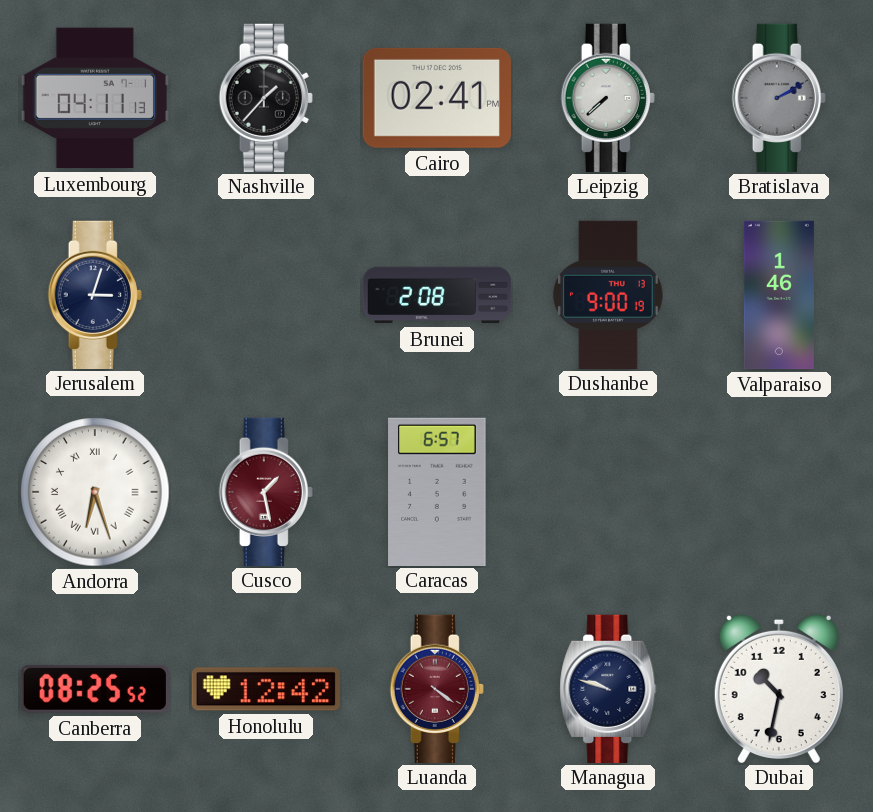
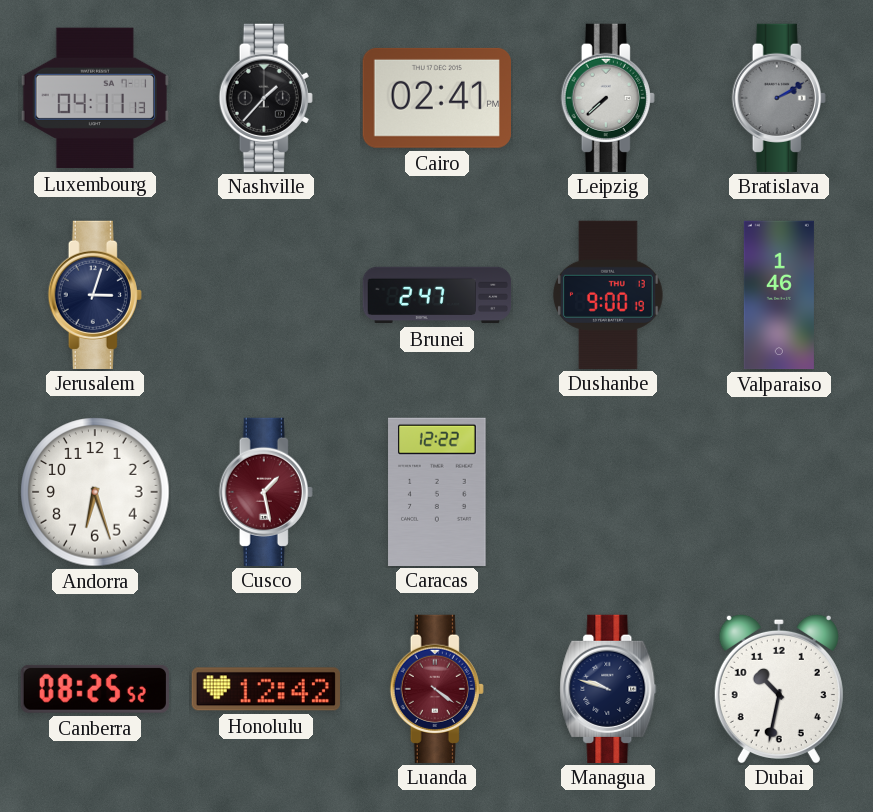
Brunei: 2:08 -> 2:47 (437, 295)
Andorra numerals: Roman -> Arabic (95, 492)
Caracas: 6:57 -> 12:22 (437, 491)
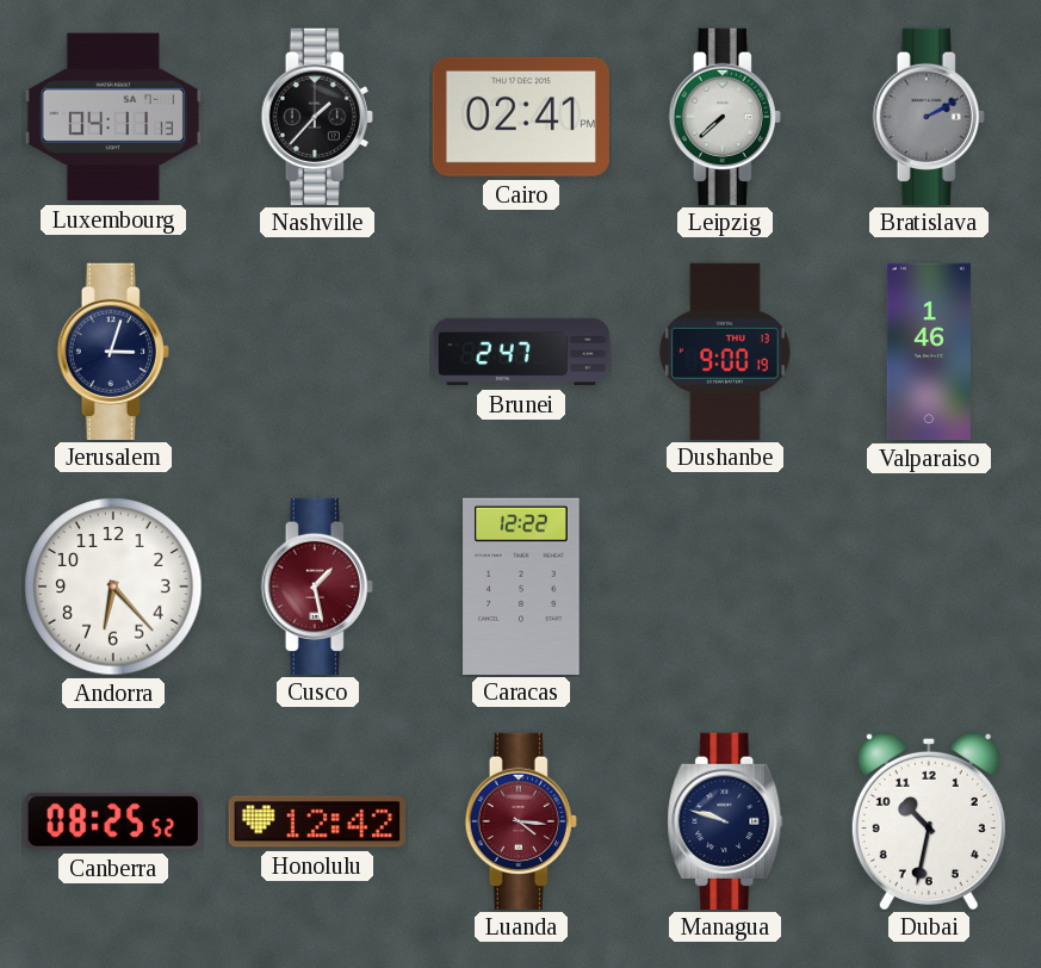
Andorra: 6:27 -> 6:23 (113, 587)
Luanda: 4:21 -> 4:16 (521, 820)
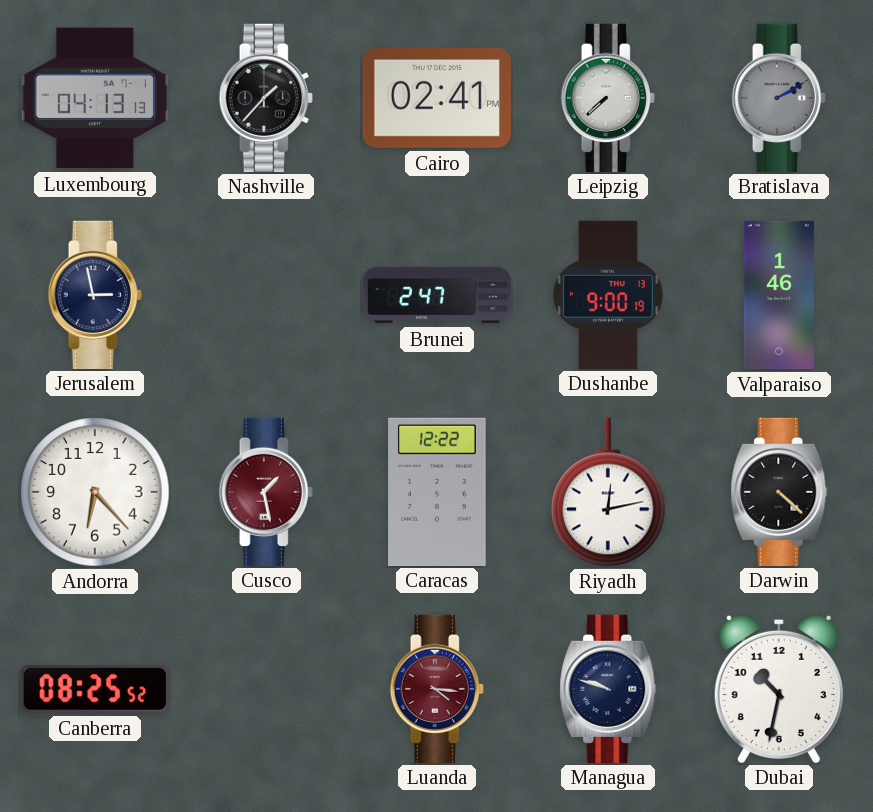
Luxembourg: 04:11 -> 04:13 (95, 98)
Jerusalem: 3:03 -> 2:58 (95, 294)
Riyadh: none -> 12:13 (608, 492)
Darwin: none -> 4:22 (779, 491)
Honolulu: 12:42 -> none (317, 821)
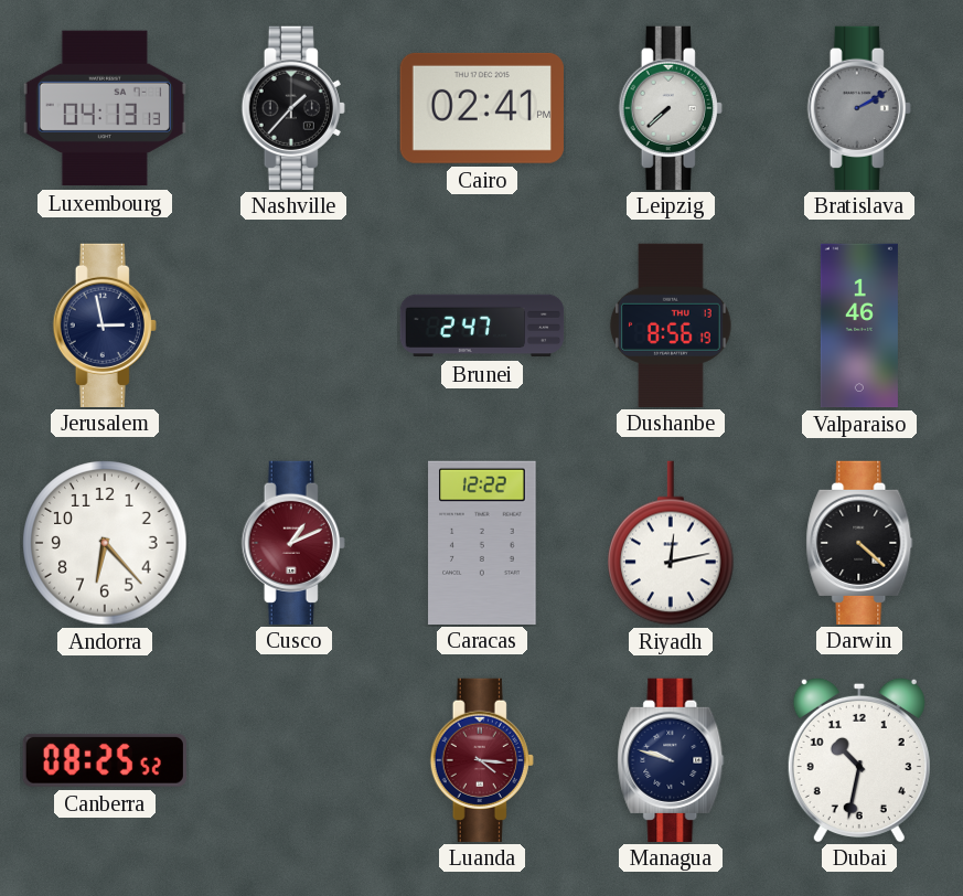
Dushanbe: 9:00 -> 8:56 (671, 324)
Cusco: 1:28 -> 1:11 (293, 542)
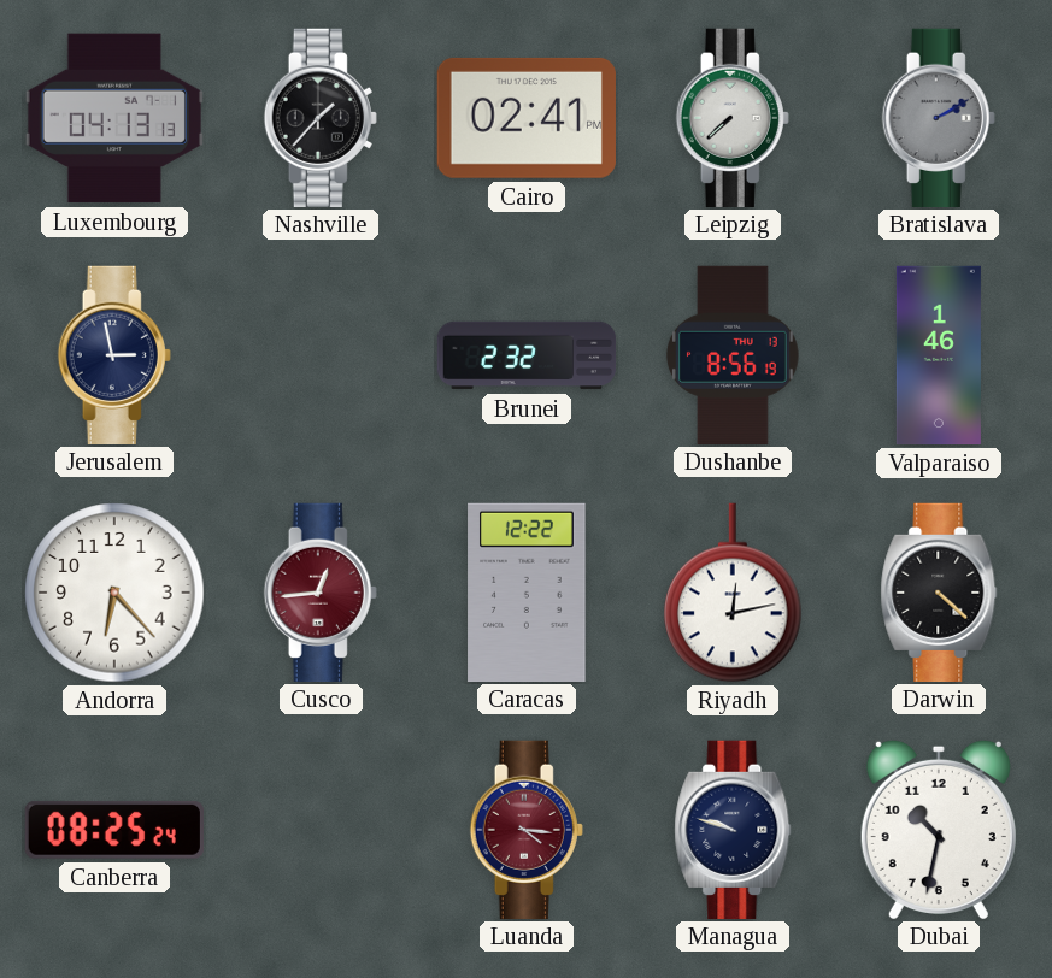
Brunei: 2:47 -> 2:32 (527, 355)
Cusco: 1:11 -> 12:44 (321, 591)
Canberra: 08:25:52 -> 08:25:24 (114, 830)
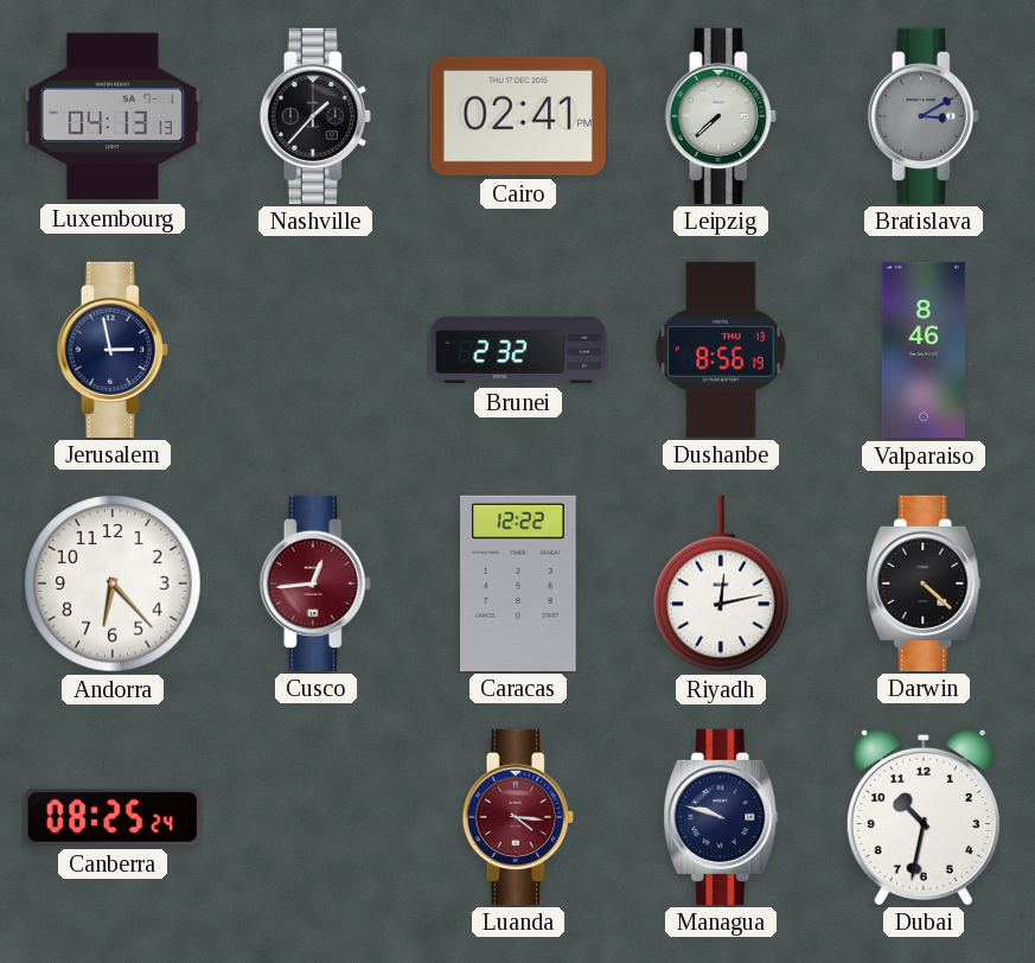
Bratislava: 2:10 -> 3:10 (924, 115)
Valparaiso: 1:46 -> 8:46 (924, 350)
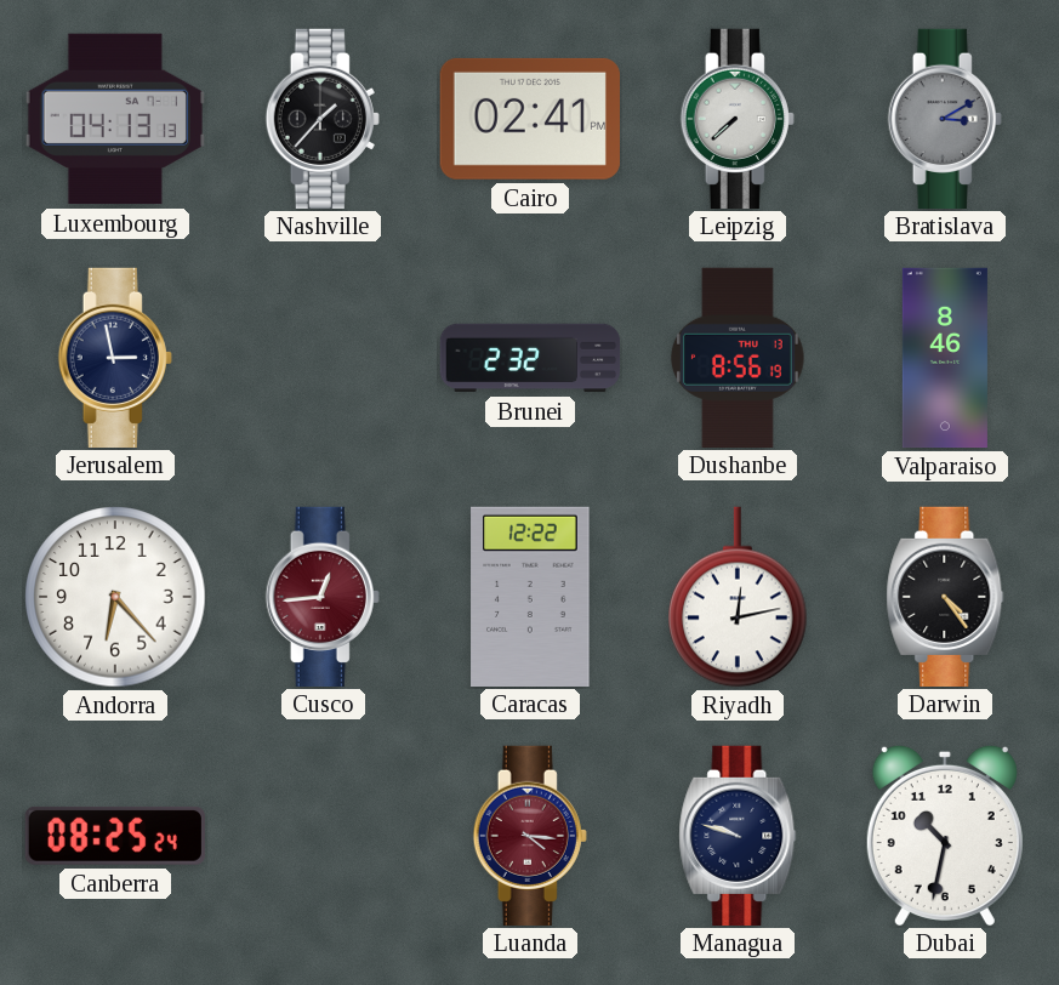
Darwin: 4:22 -> 4:24 (945, 596)
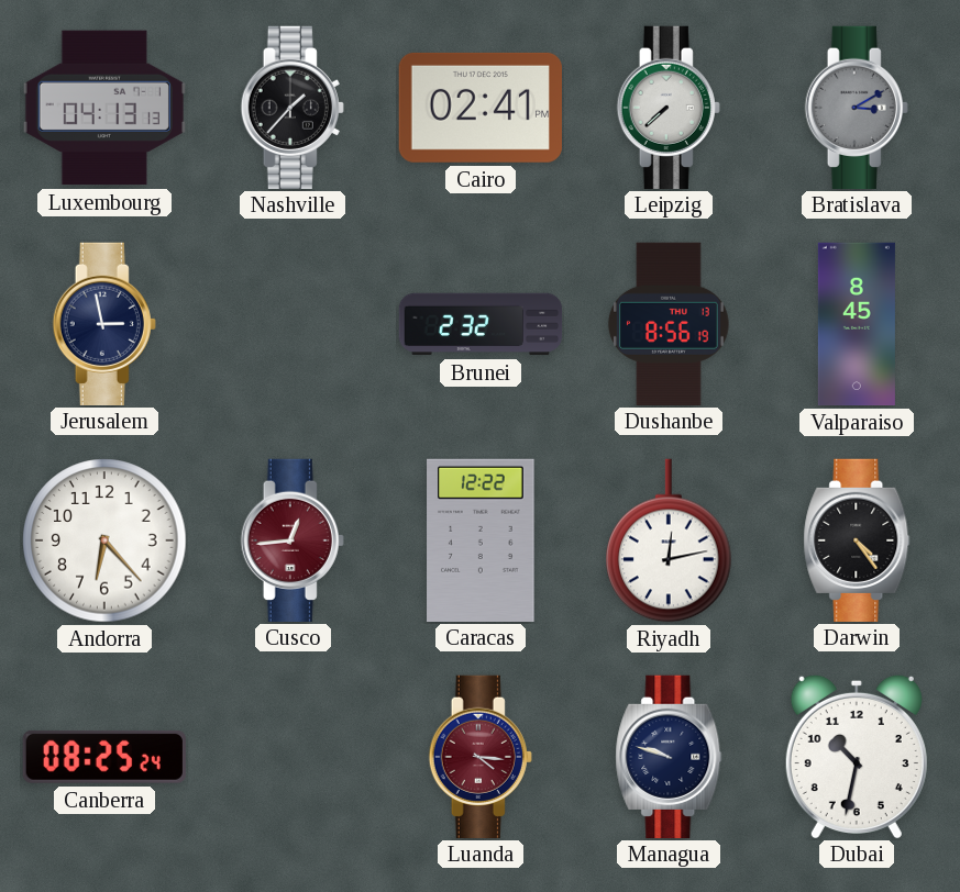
Valparaiso: 8:46 -> 8:45 (857, 324)
